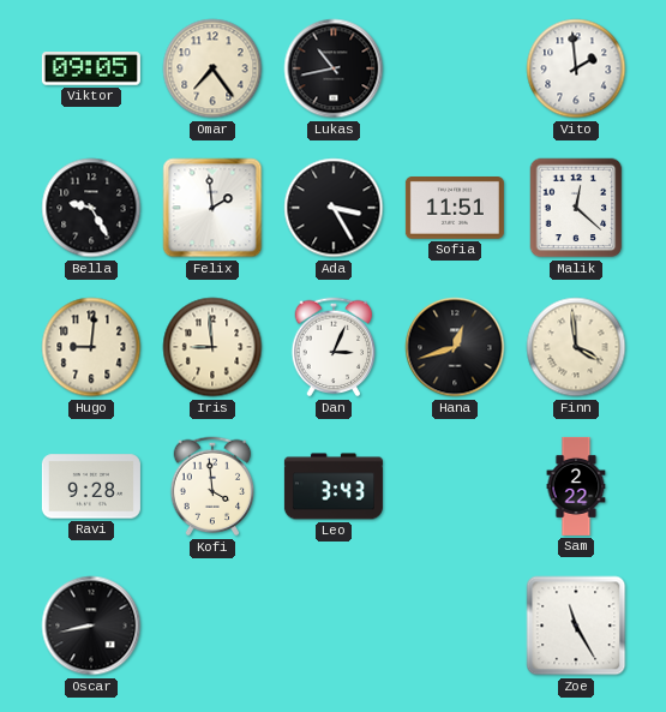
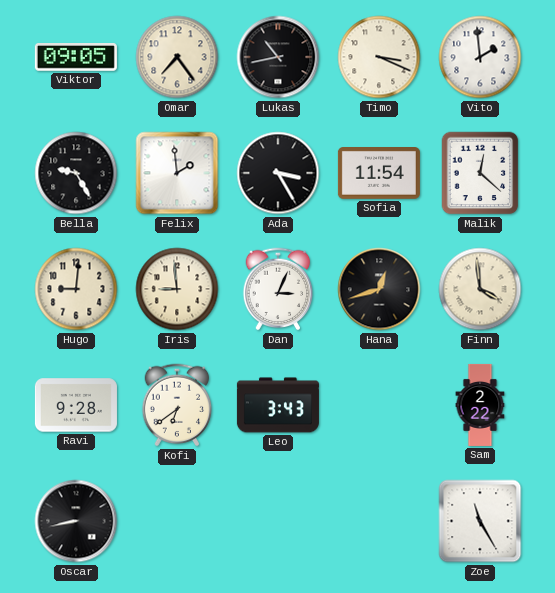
Timo: none -> 3:19 (379, 57)
Sofia: 11:51 -> 11:54 (379, 174)
Kofi: 3:59 -> 6:39 (177, 405)
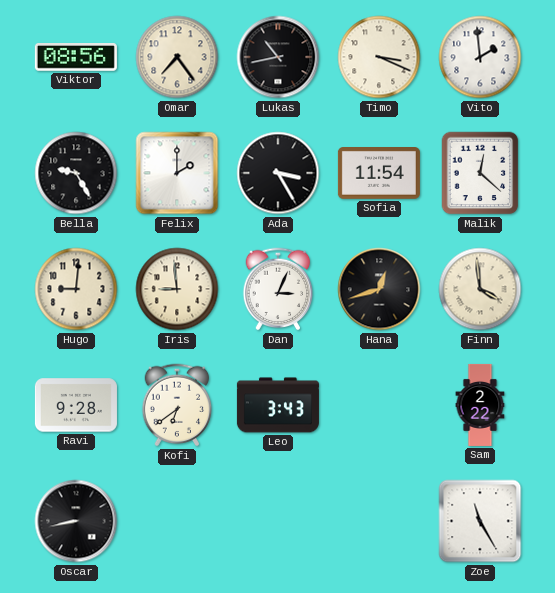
Viktor: 09:05 -> 08:56 (76, 58)
Felix: 1:59 -> 2:00 (177, 173)
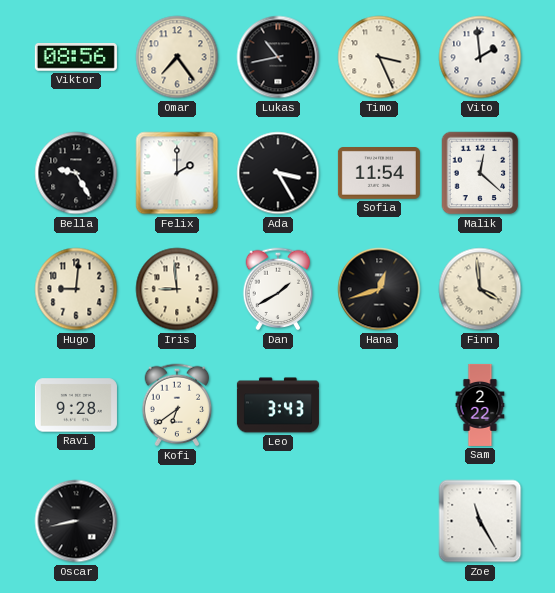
Timo: 3:19 -> 3:26 (379, 57)
Dan: 3:04 -> 1:40 (278, 289)
